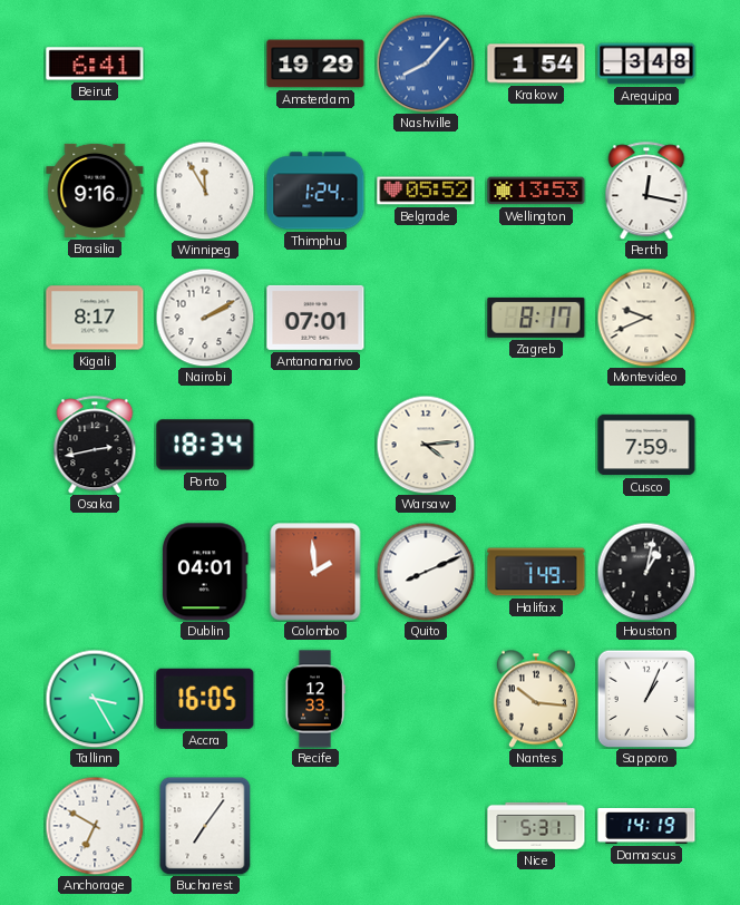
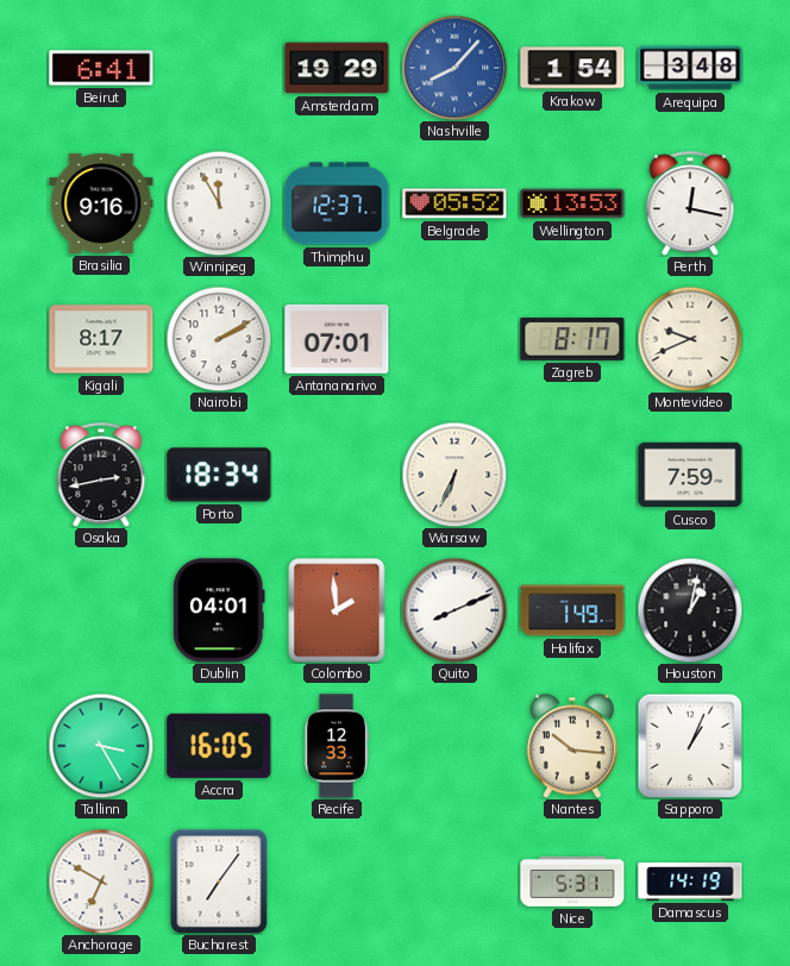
Thimphu: 1:24 -> 12:37 (337, 203)
Warsaw: 4:14 -> 6:34 (454, 475)
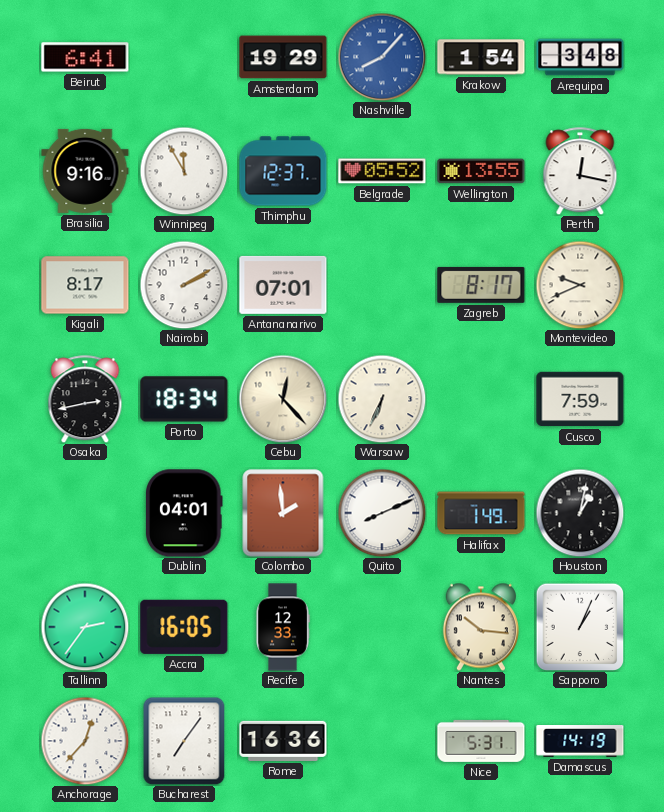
Wellington: 13:53 -> 13:55 (481, 171)
Cebu: none -> 12:23 (283, 399)
Tallinn: 3:25 -> 2:36 (85, 627)
Anchorage: 6:50 -> 12:37 (85, 741)
Rome: none -> 16:36 (283, 741)
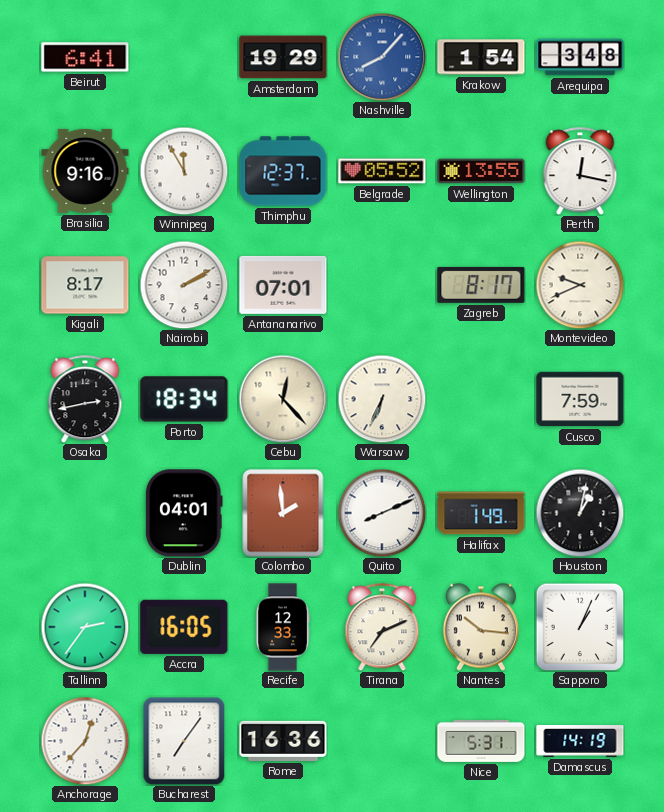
Tirana: none -> 7:11 (382, 627)
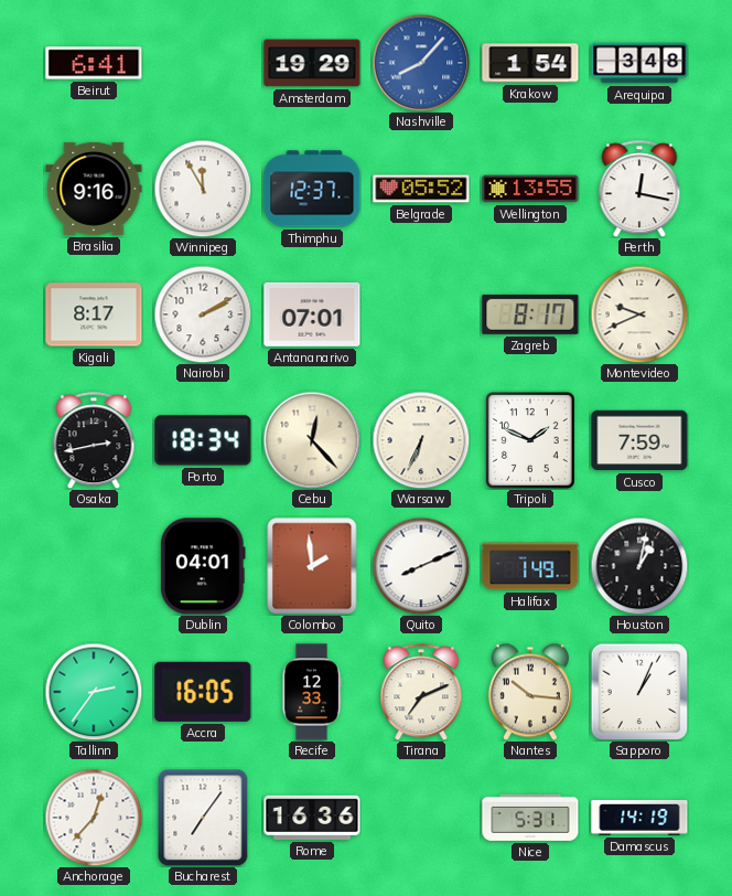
Tripoli: none -> 1:49 (530, 440)
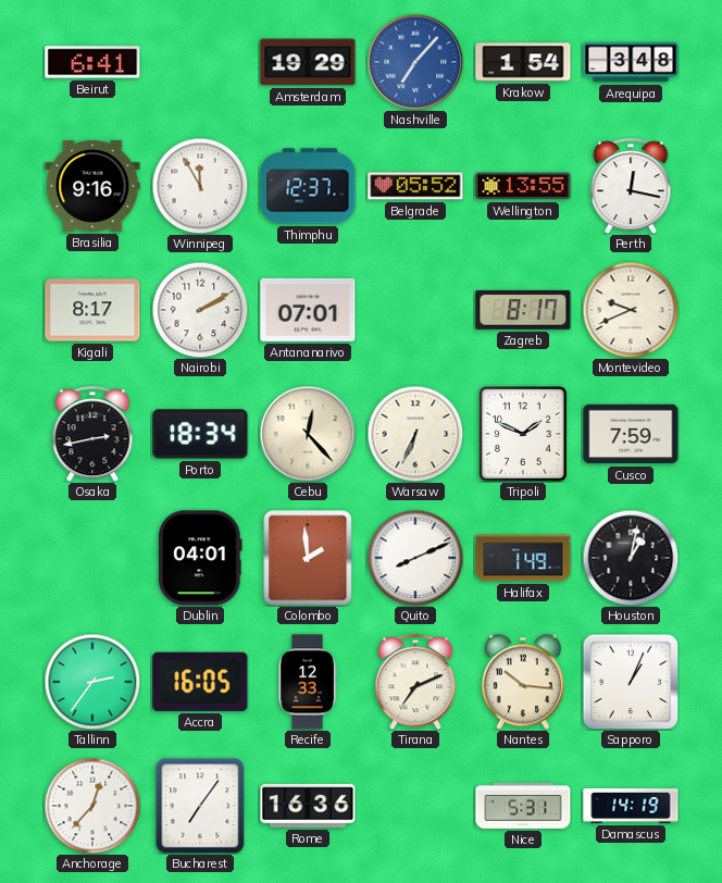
Nashville: 8:07 -> 7:07 (415, 62)
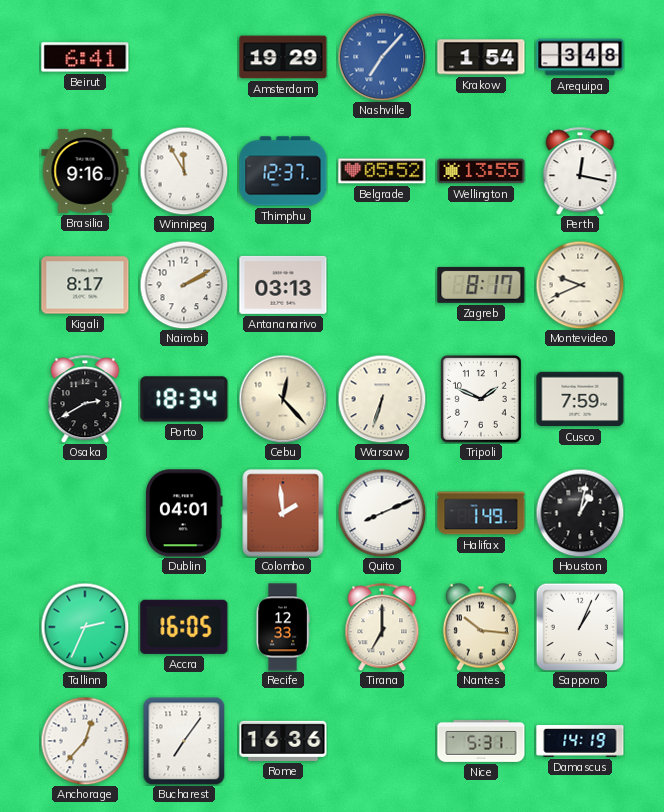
Antananarivo: 07:01 -> 03:13 (283, 285)
Osaka: 2:43 -> 2:40 (85, 399)
Warsaw: 6:34 -> 6:33 (382, 399)
Tallinn: 2:36 -> 2:34 (85, 627)
Tirana: 7:11 -> 7:00 (382, 627)
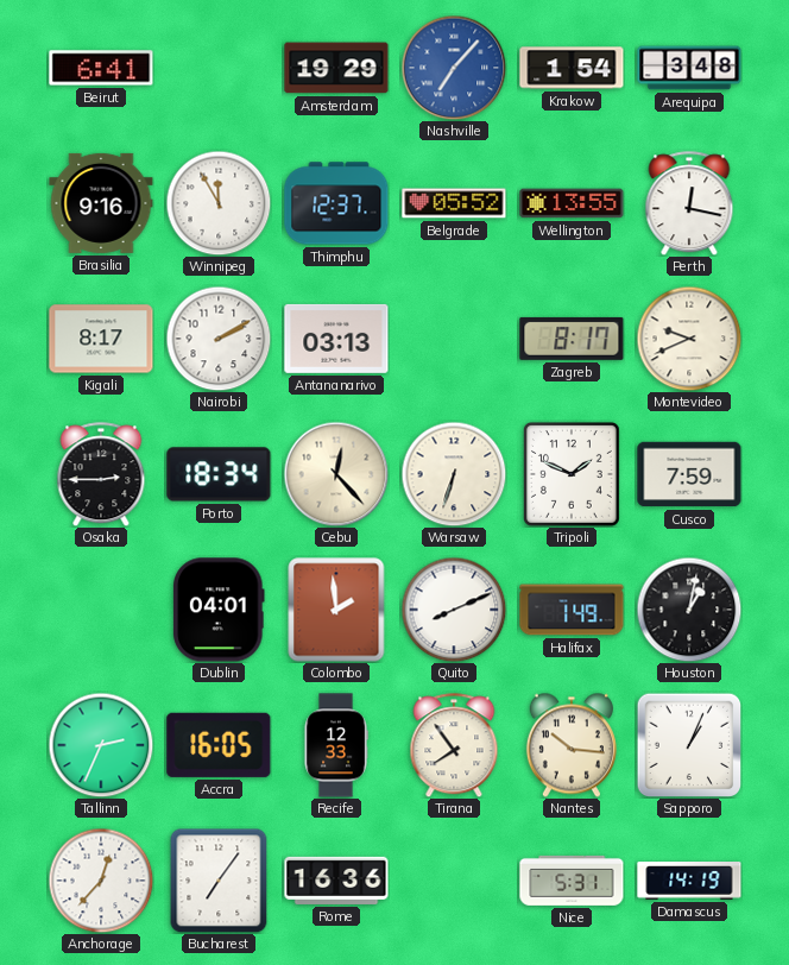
Osaka: 2:40 -> 2:45 (101, 474)
Tirana: 7:00 -> 7:54 (454, 745)
